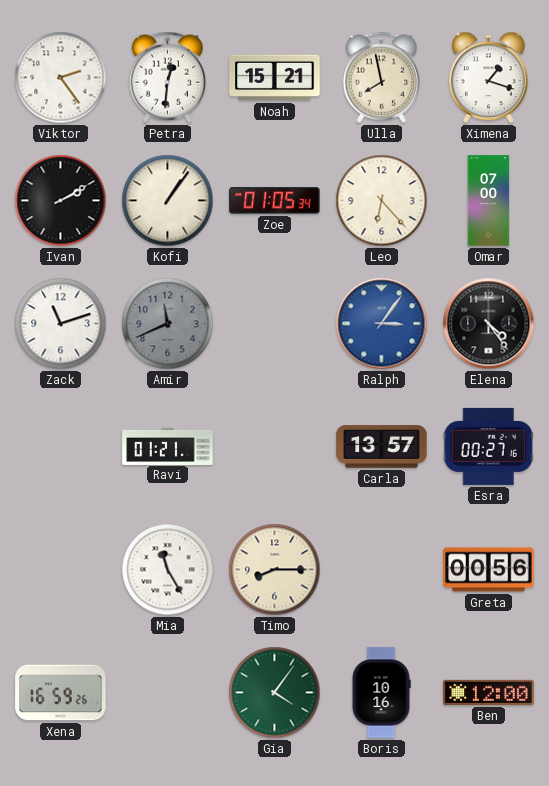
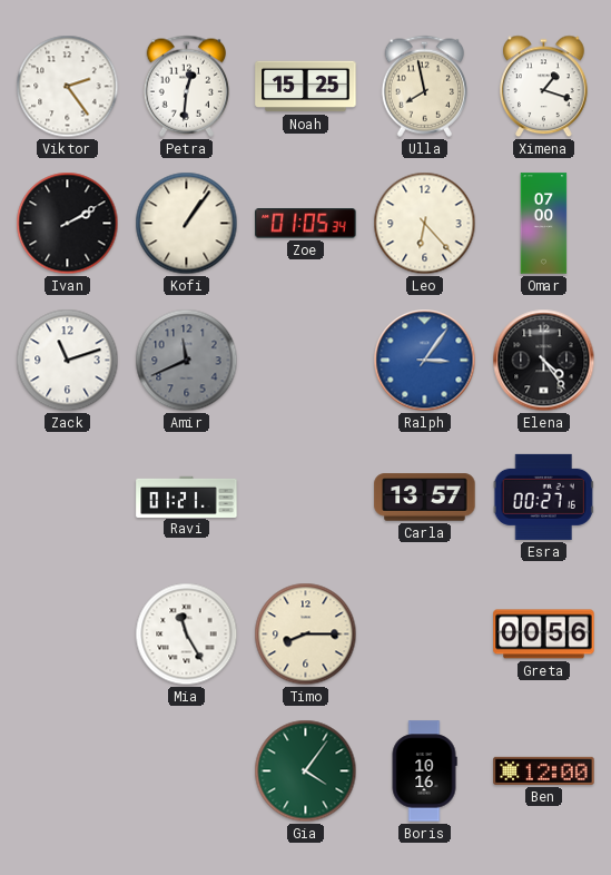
Noah: 15:21 -> 15:25 (306, 87)
Xena: 16:59 -> none (61, 693)
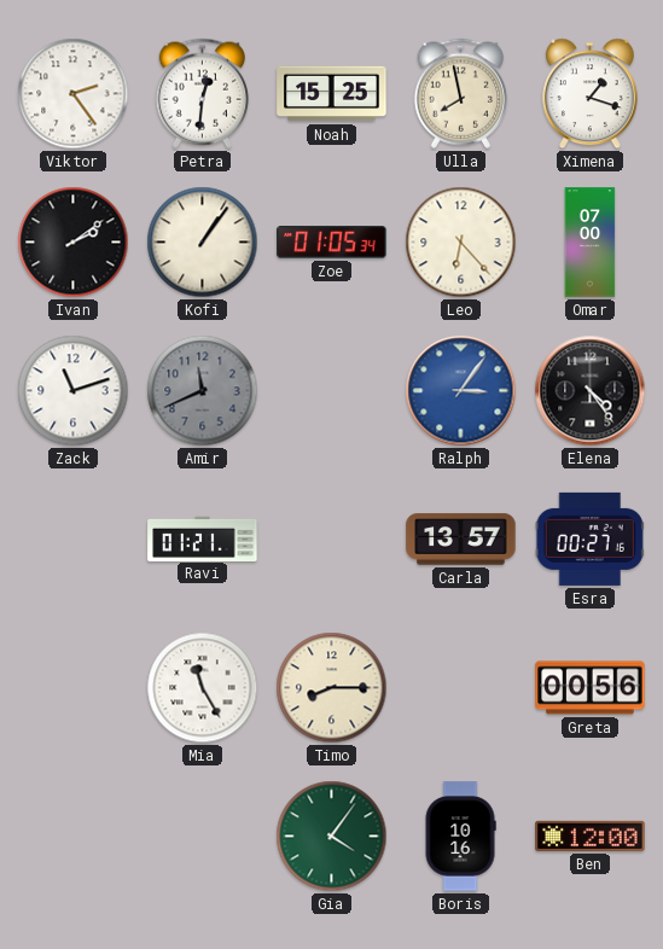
Ivan: 2:10 -> 2:09 (74, 243)
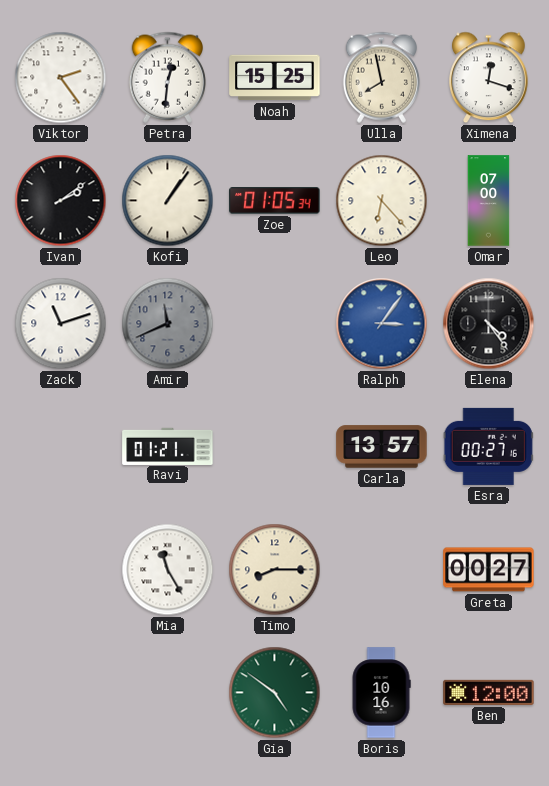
Ximena: 1:18 -> 12:18 (489, 78)
Greta: 00:56 -> 00:27 (489, 570)
Gia: 4:06 -> 4:51 (275, 693)
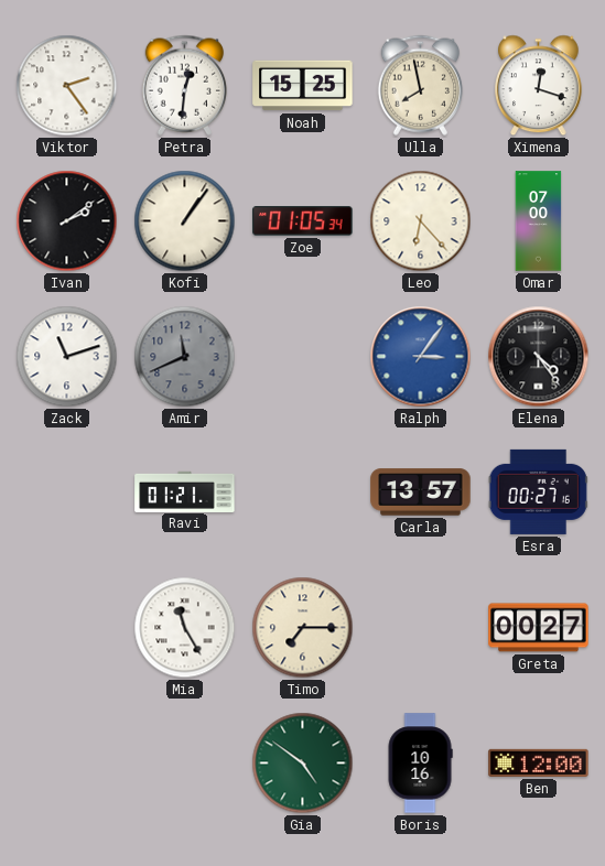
Timo: 8:15 -> 7:15 (303, 628)
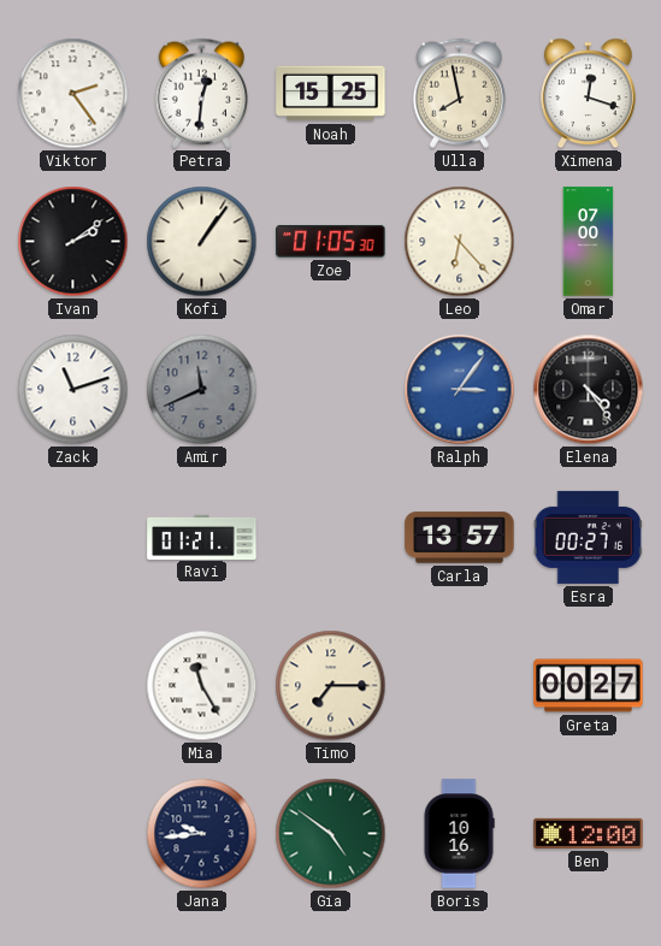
Zoe: 01:05:34 -> 01:05:30 (331, 242)
Jana: none -> 9:44 (202, 834)
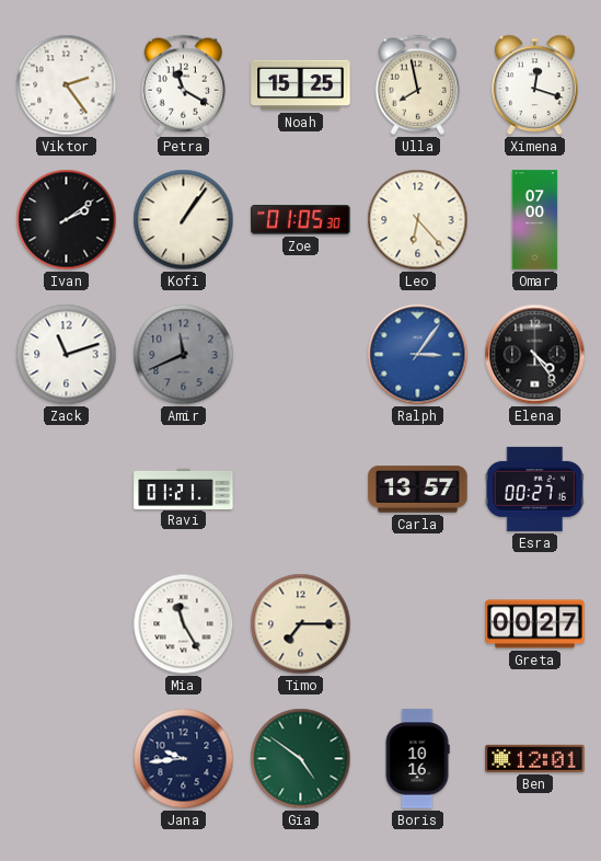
Petra: 12:31 -> 11:20 (183, 84)
Ben: 12:00 -> 12:01 (535, 758)
